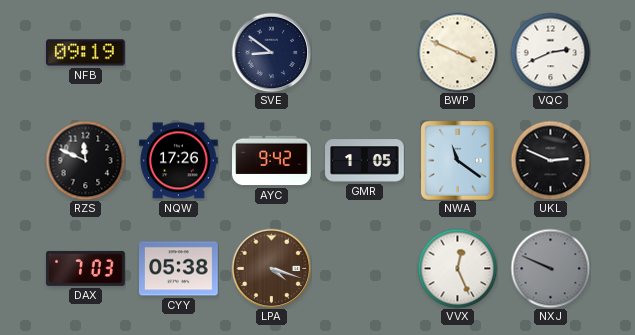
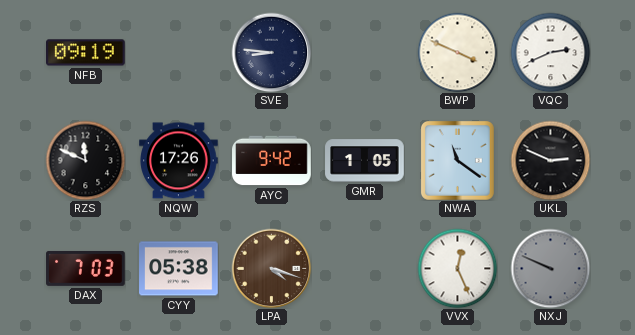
SVE: 8:51 -> 8:46 (271, 52)
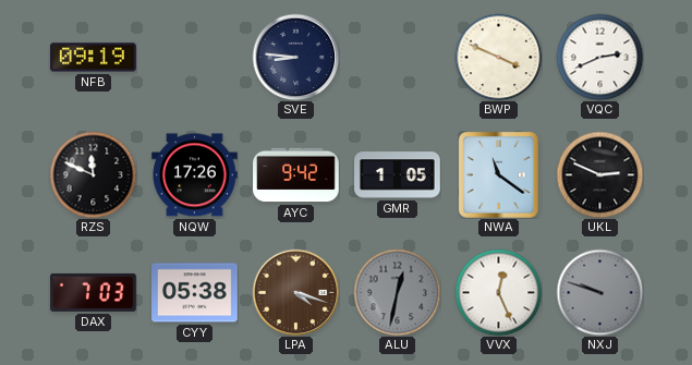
ALU: none -> 12:32 (397, 292)
NXJ: 9:49 -> 9:48 (599, 292)
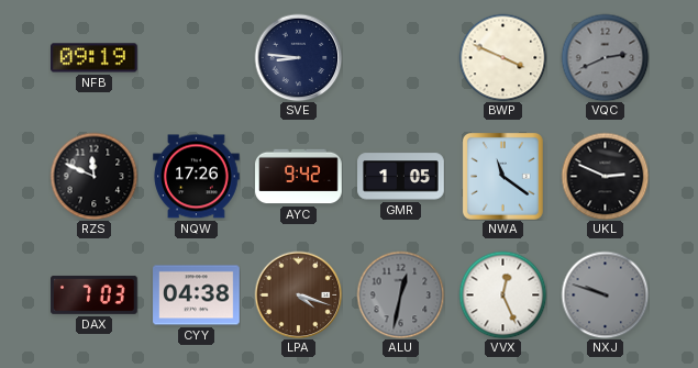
VQC dial: white -> grey (605, 57)
CYY: 05:38 -> 04:38 (197, 295)
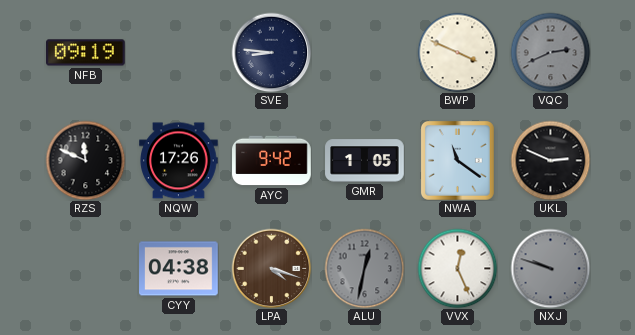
DAX: 7:03 -> none (95, 294)
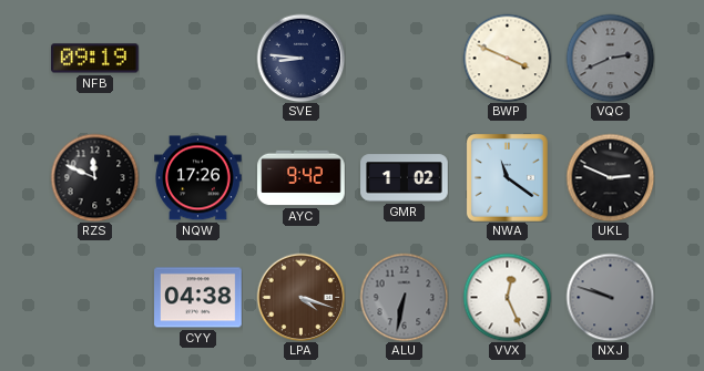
GMR: 1:05 -> 1:02 (405, 178)
ALU: 12:32 -> 6:32 (404, 297)
